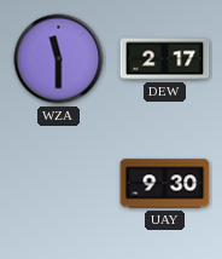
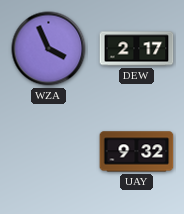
WZA: 11:30 -> 3:56 (49, 49)
UAY: 9:30 -> 9:32 (137, 152)
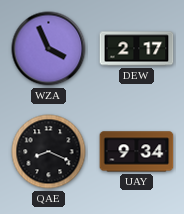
QAE: none -> 8:19 (49, 152)
UAY: 9:32 -> 9:34 (137, 152)
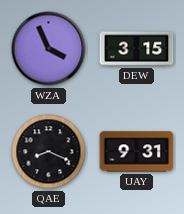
DEW: 2:17 -> 3:15 (137, 49)
UAY: 9:34 -> 9:31 (137, 152)
